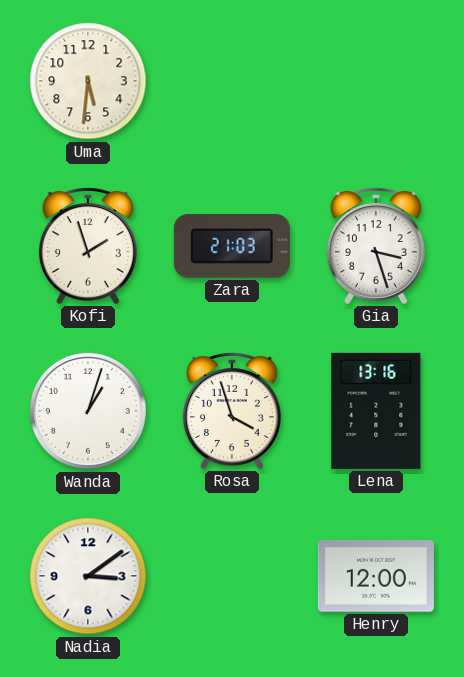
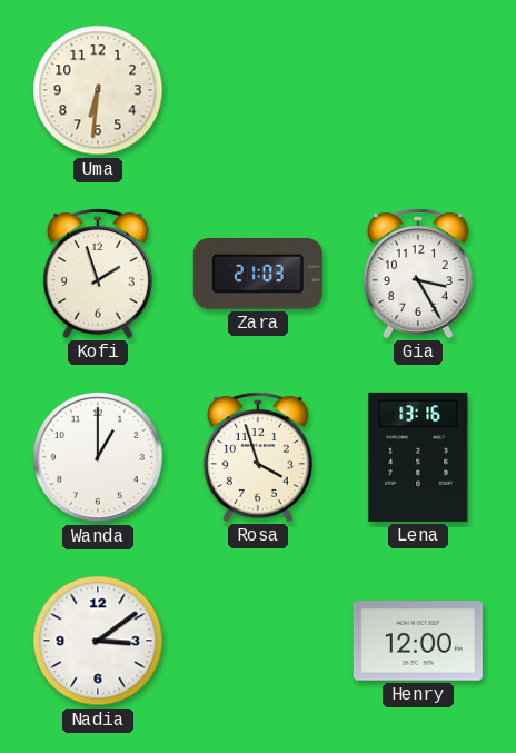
Uma: 5:31 -> 6:31 (98, 90)
Gia: 3:27 -> 3:25 (418, 274)
Wanda: 1:03 -> 1:00 (98, 457)
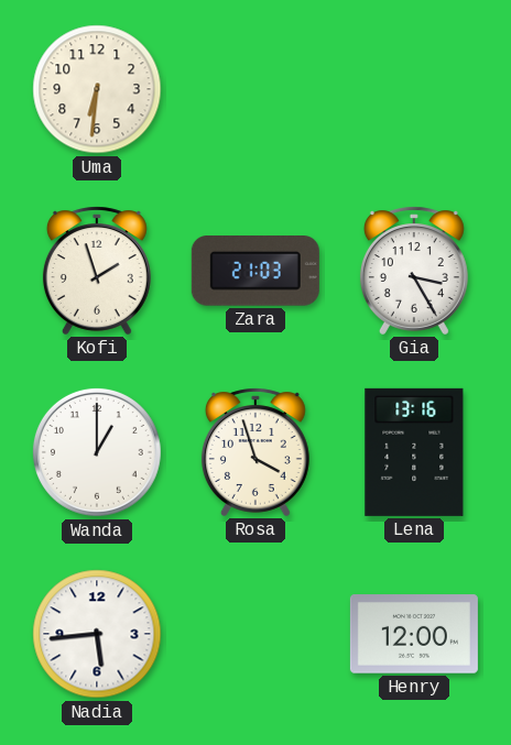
Nadia: 3:09 -> 5:44 (97, 634)
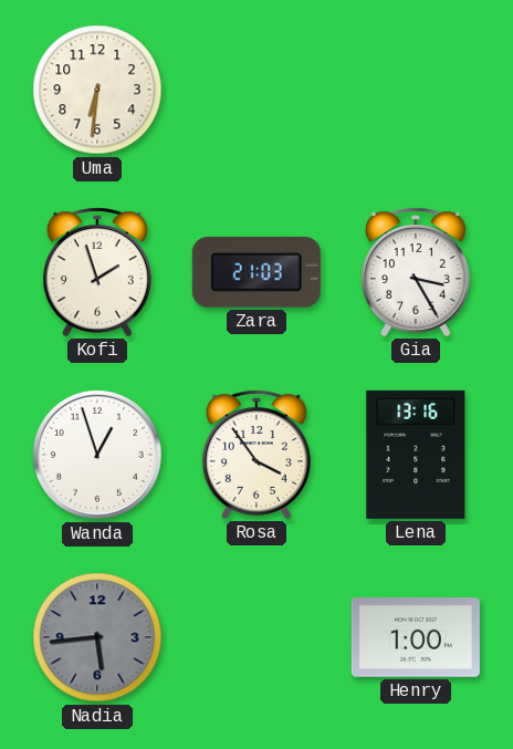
Wanda: 1:00 -> 12:57 (97, 455)
Rosa: 3:57 -> 3:54 (256, 455)
Nadia dial: white -> grey (97, 637)
Henry: 12:00 -> 1:00 (416, 637)
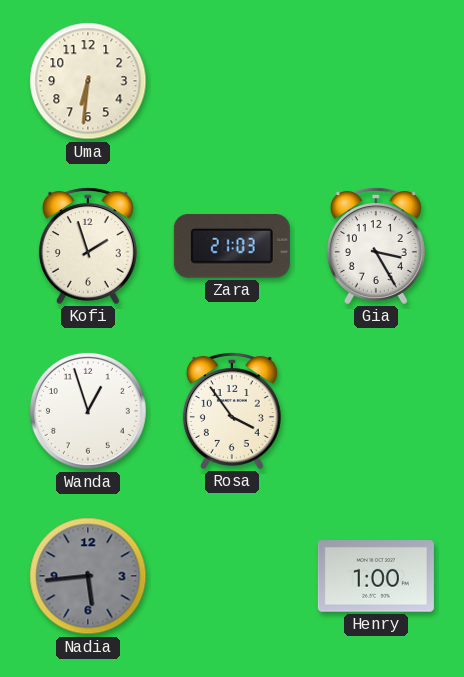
Lena: 13:16 -> none (416, 455)
